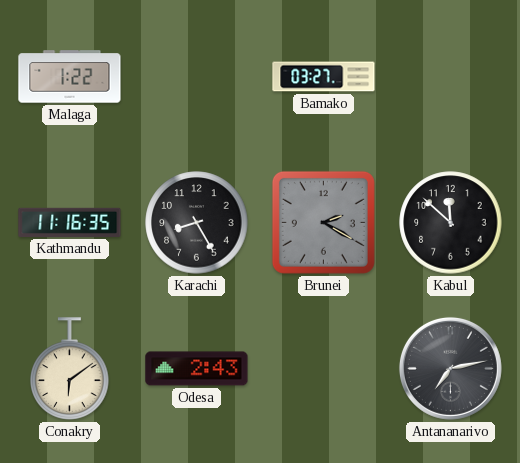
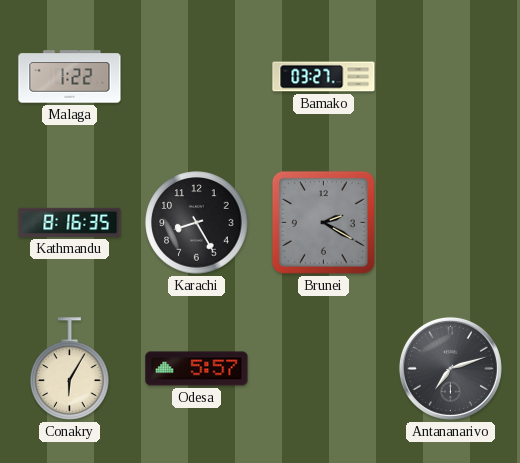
Kathmandu: 11:16 -> 8:16 (70, 222)
Kabul: 11:52 -> none (451, 223)
Conakry: 6:09 -> 6:05 (70, 369)
Odesa: 2:43 -> 5:57 (197, 369)
Antananarivo: 7:13 -> 7:12 (450, 368)
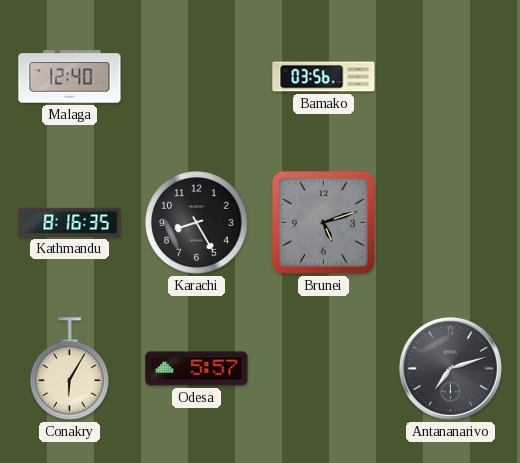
Malaga: 1:22 -> 12:40 (70, 77)
Bamako: 03:27 -> 03:56 (324, 77)
Brunei: 2:20 -> 5:12 (323, 222)
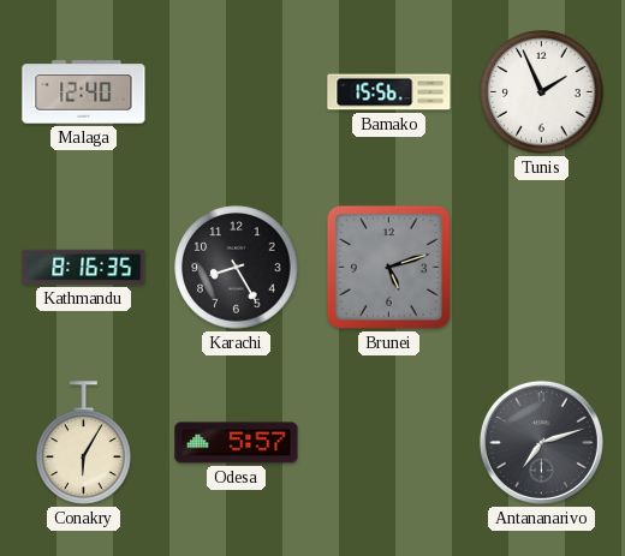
Bamako: 03:56 -> 15:56 (389, 92)
Tunis: none -> 1:56 (542, 92)
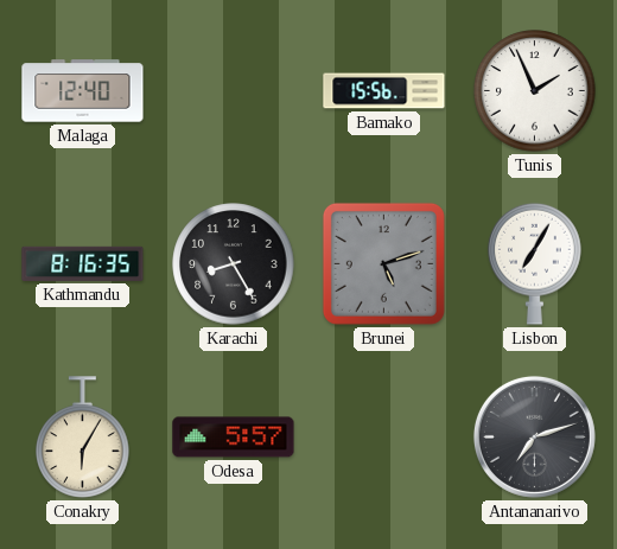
Lisbon: none -> 7:05 (535, 263)
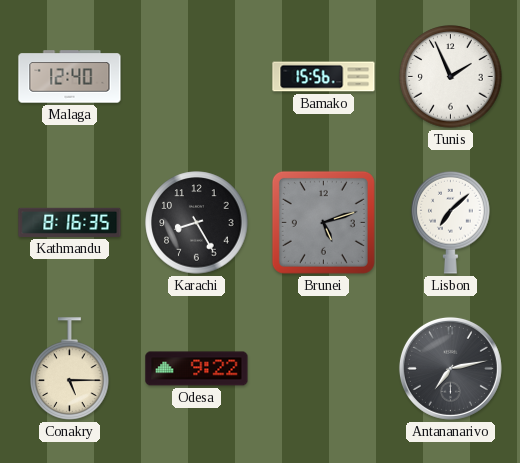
Lisbon: 7:05 -> 7:08 (451, 222)
Conakry: 6:05 -> 5:15 (70, 369)
Odesa: 5:57 -> 9:22 (197, 369)
Antananarivo: 7:12 -> 7:13 (450, 368)
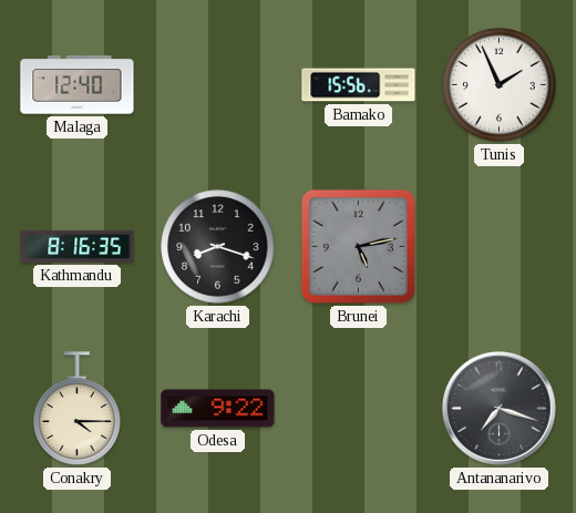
Karachi: 8:25 -> 8:18 (218, 247)
Brunei: 5:12 -> 5:13 (358, 246)
Lisbon: 7:08 -> none (451, 222)
Conakry: 5:15 -> 4:15 (78, 409)
Antananarivo: 7:13 -> 7:18 (498, 408)
